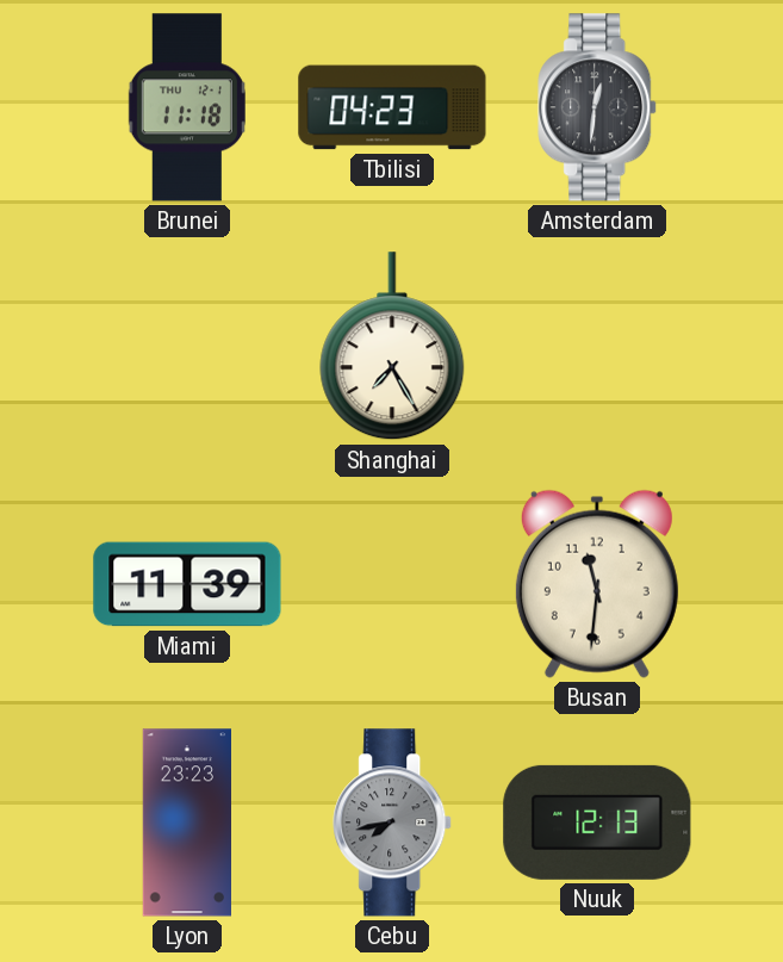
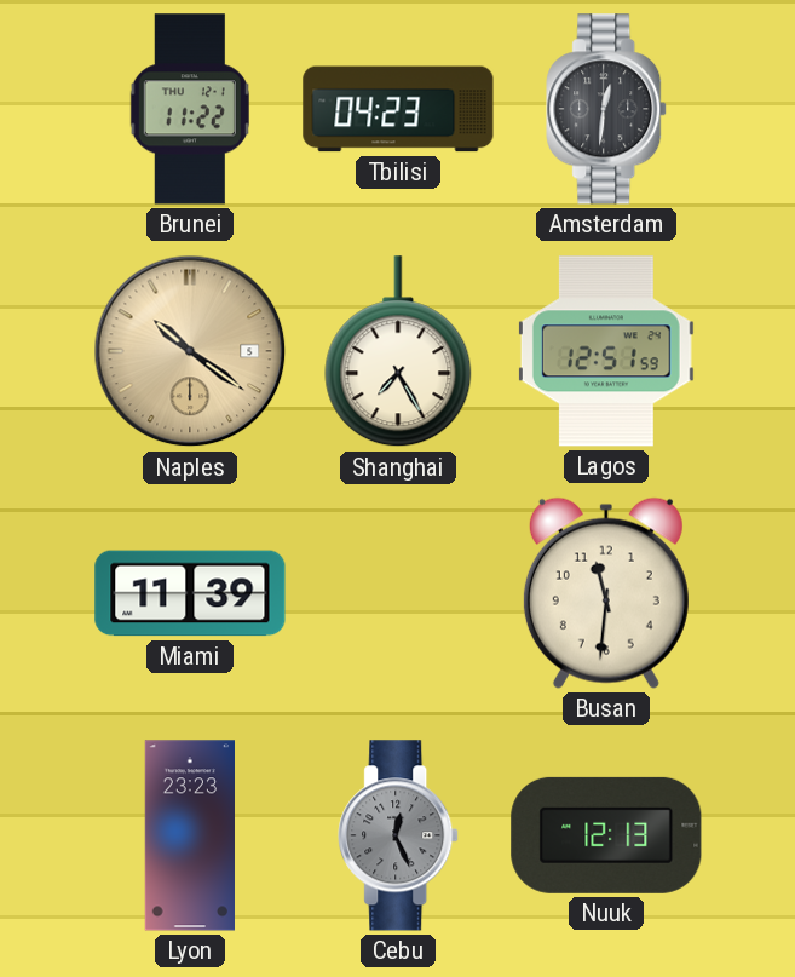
Brunei: 11:18 -> 11:22 (190, 109)
Naples: none -> 10:21 (190, 351)
Lagos: none -> 12:51 (606, 351)
Cebu: 7:43 -> 12:26 (399, 835)
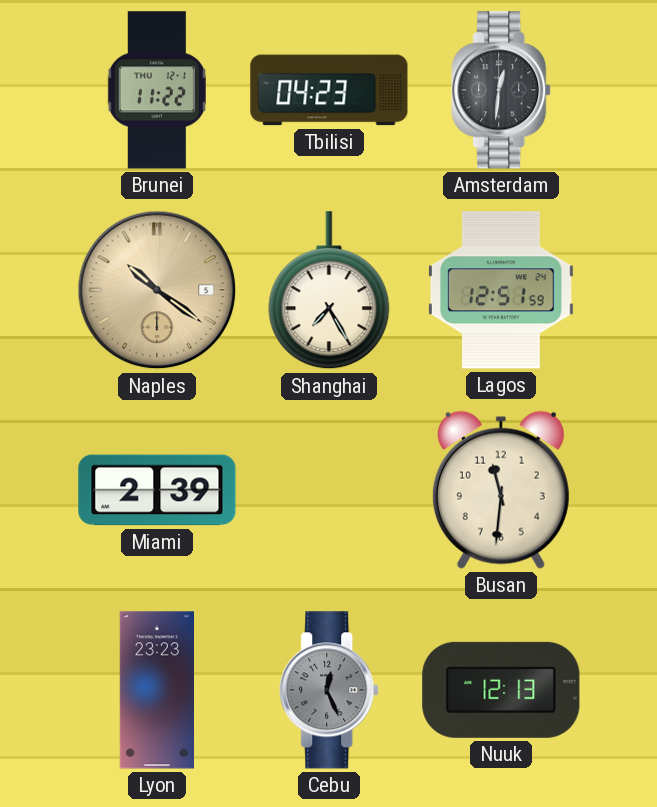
Miami: 11:39 -> 2:39 (157, 490)
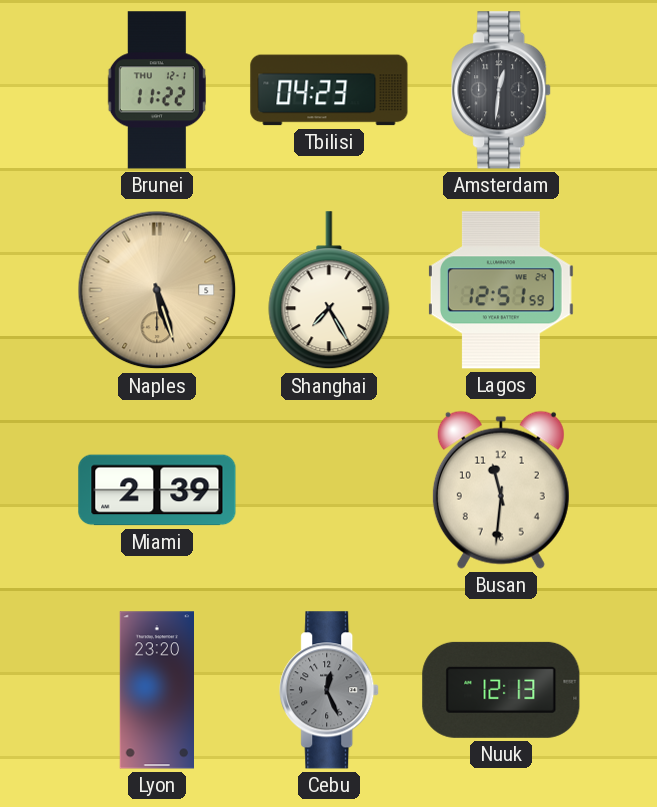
Naples: 10:21 -> 5:27 (157, 290)
Lyon: 23:23 -> 23:20 (156, 690)
